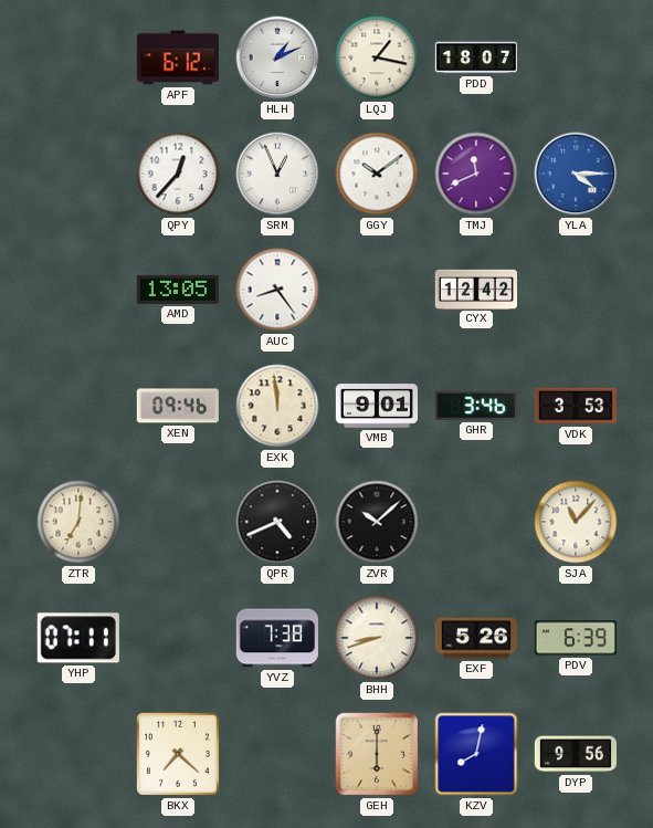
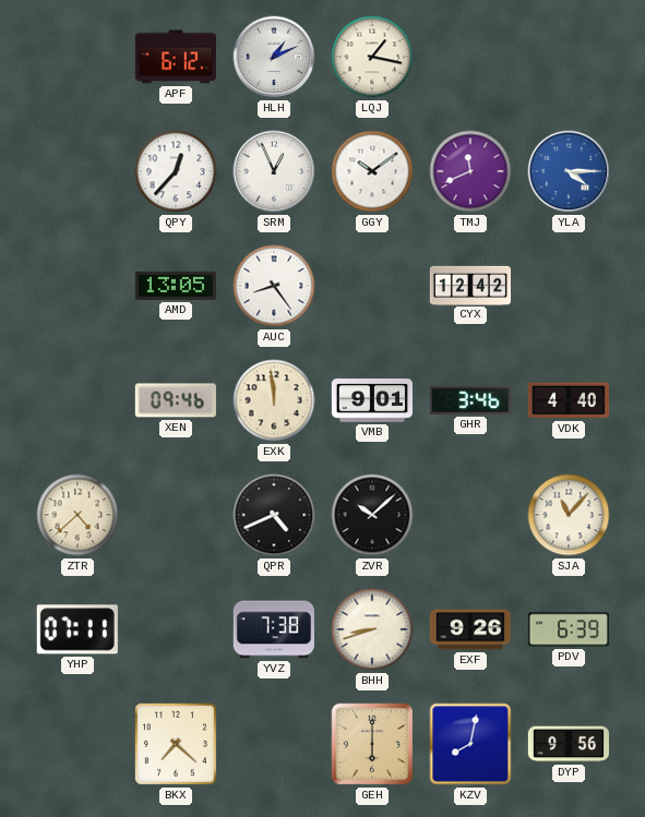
PDD: 18:07 -> none (475, 57)
VDK: 3:53 -> 4:40 (568, 400)
ZTR: 7:01 -> 4:38 (77, 515)
EXF: 5:26 -> 9:26 (469, 629)
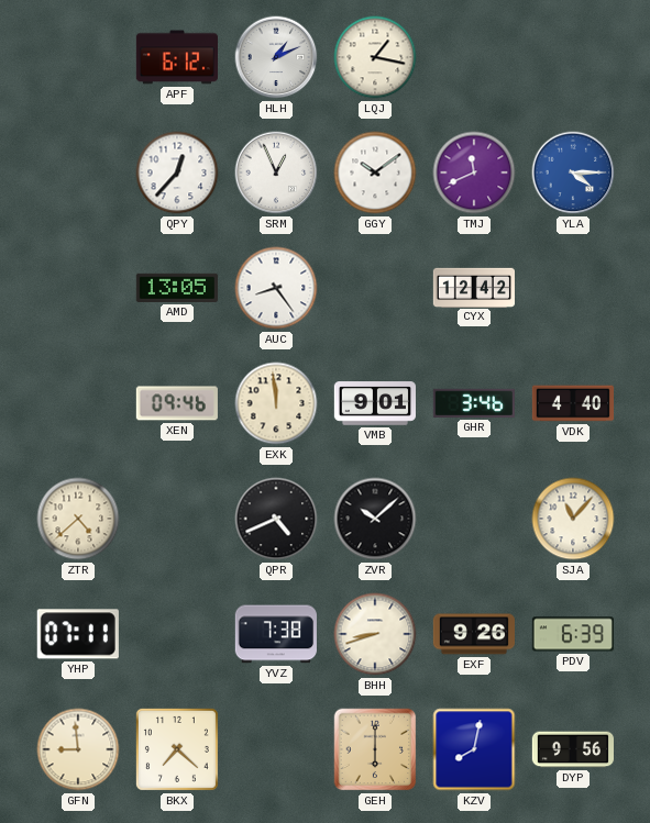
GFN: none -> 8:59 (78, 749)
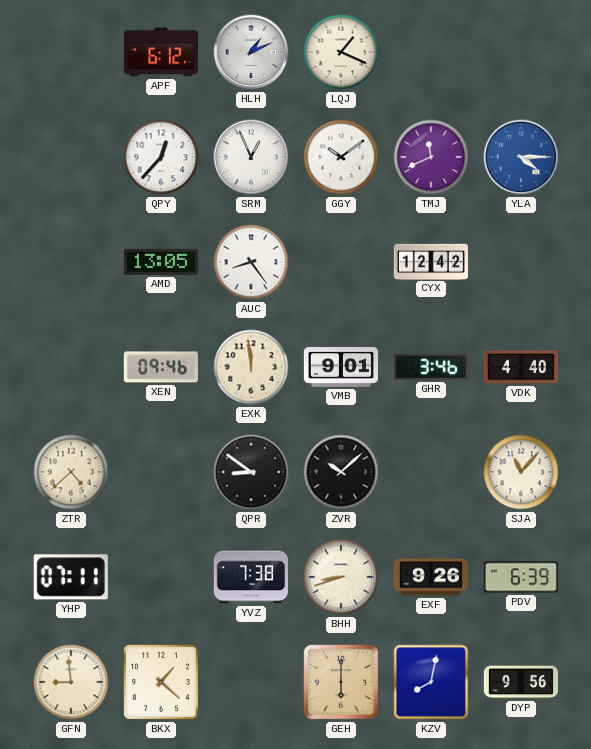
LQJ: 1:17 -> 1:19 (341, 52)
QPR: 4:41 -> 8:51 (251, 472)
BKX: 7:22 -> 1:22 (161, 682)
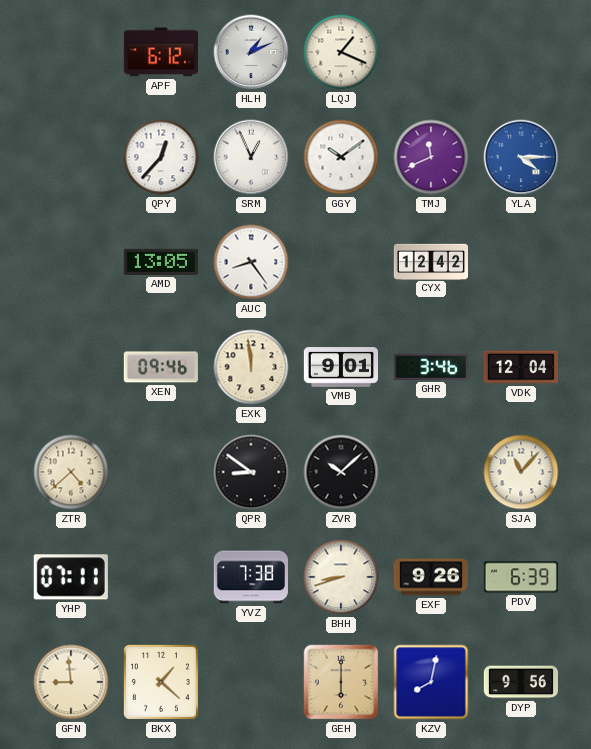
VDK: 4:40 -> 12:04 (520, 367)
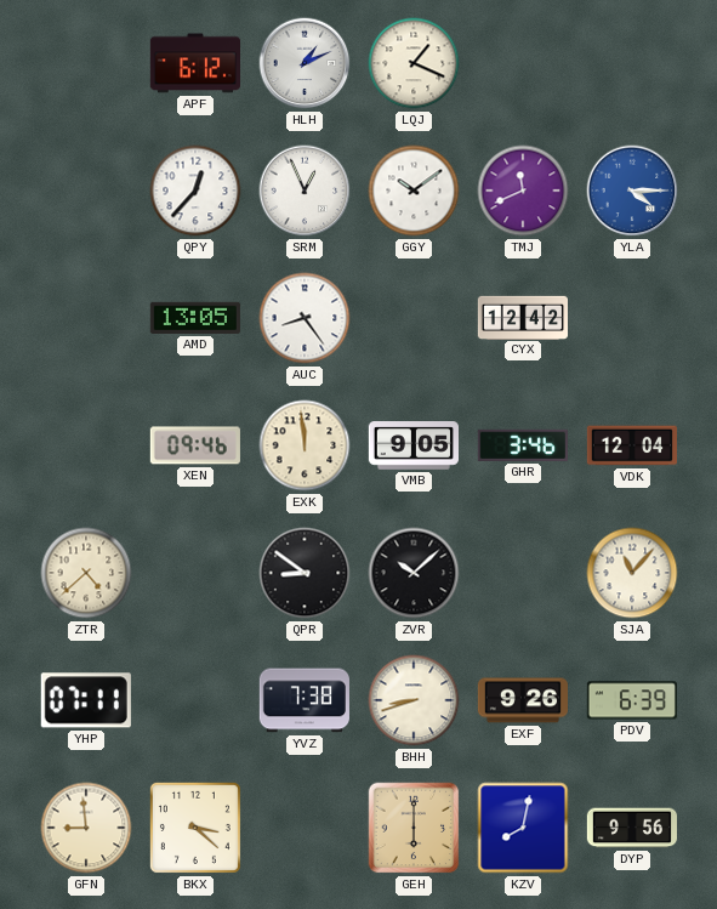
VMB: 9:01 -> 9:05 (412, 445)
BKX: 1:22 -> 3:22 (195, 828)
